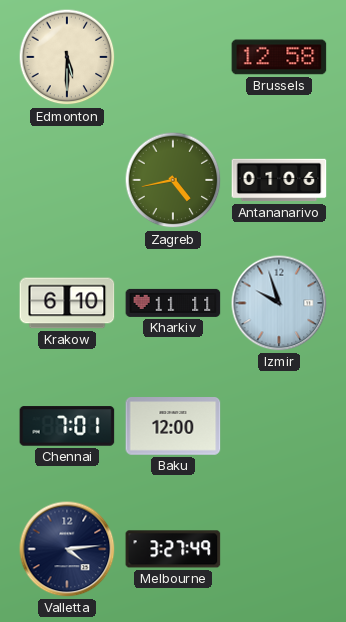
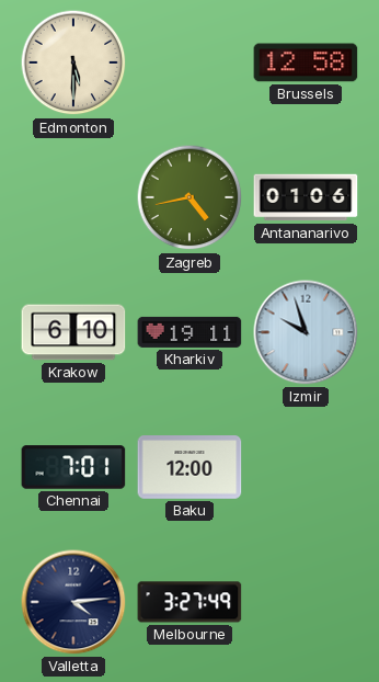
Kharkiv: 11:11 -> 19:11 (190, 332)
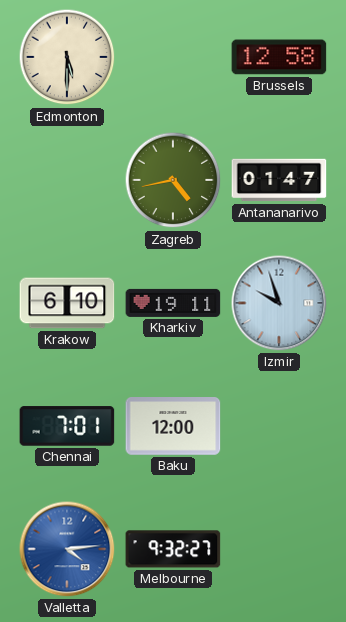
Antananarivo: 01:06 -> 01:47 (279, 180)
Valletta dial: navy -> blue (67, 549)
Melbourne: 3:27 -> 9:32 (173, 549)
